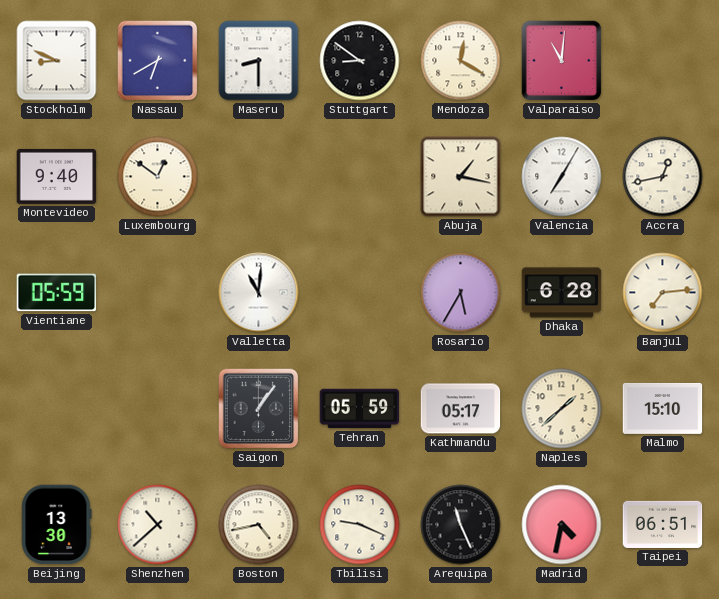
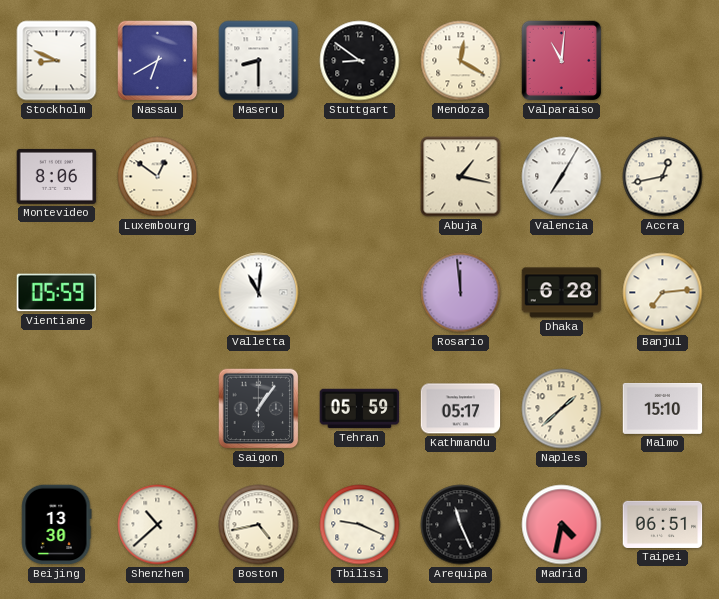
Montevideo: 9:40 -> 8:06 (57, 176)
Rosario: 5:35 -> 11:59 (461, 293)
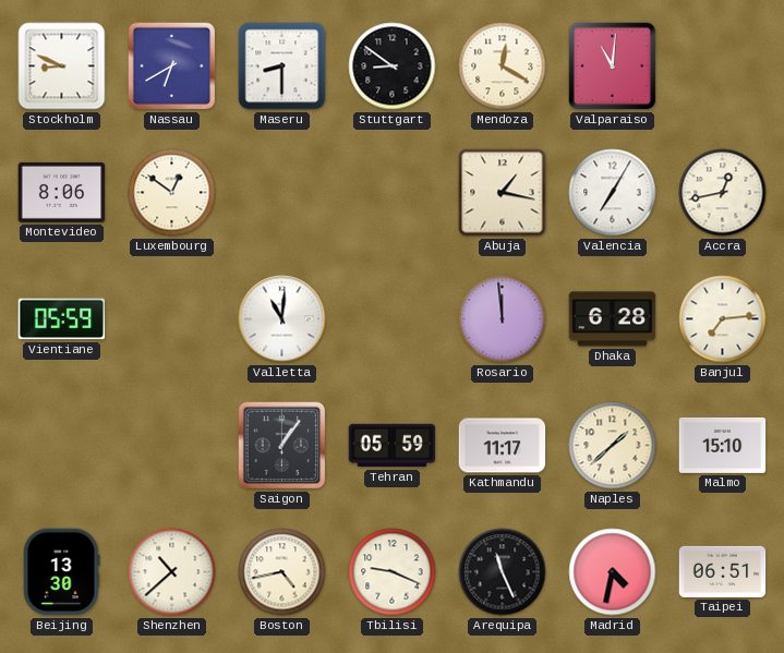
Kathmandu: 05:17 -> 11:17 (503, 446)
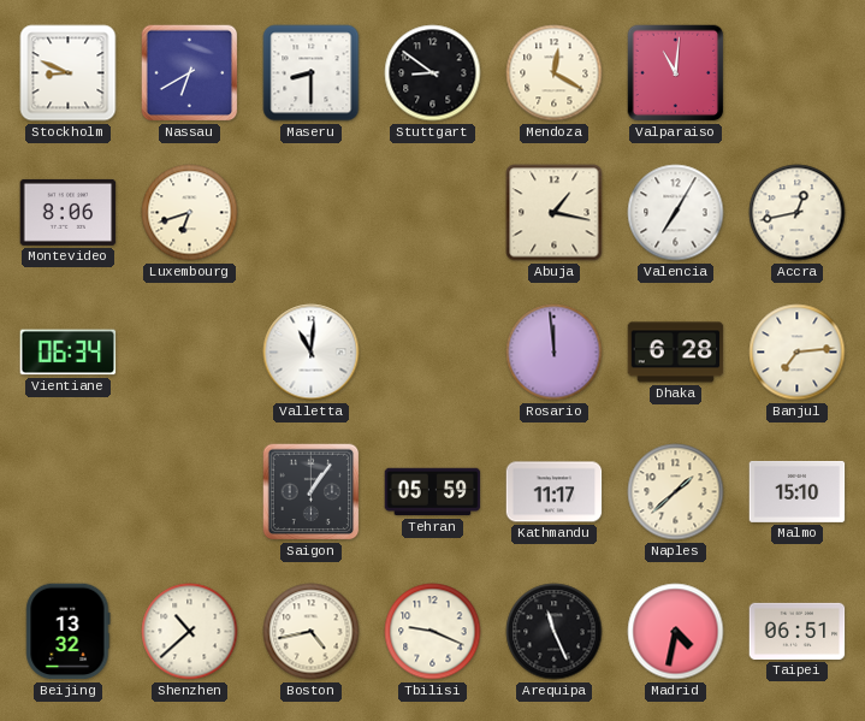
Luxembourg: 12:51 -> 6:42 (190, 213)
Vientiane: 05:59 -> 06:34 (69, 353)
Beijing: 13:30 -> 13:32 (69, 632)
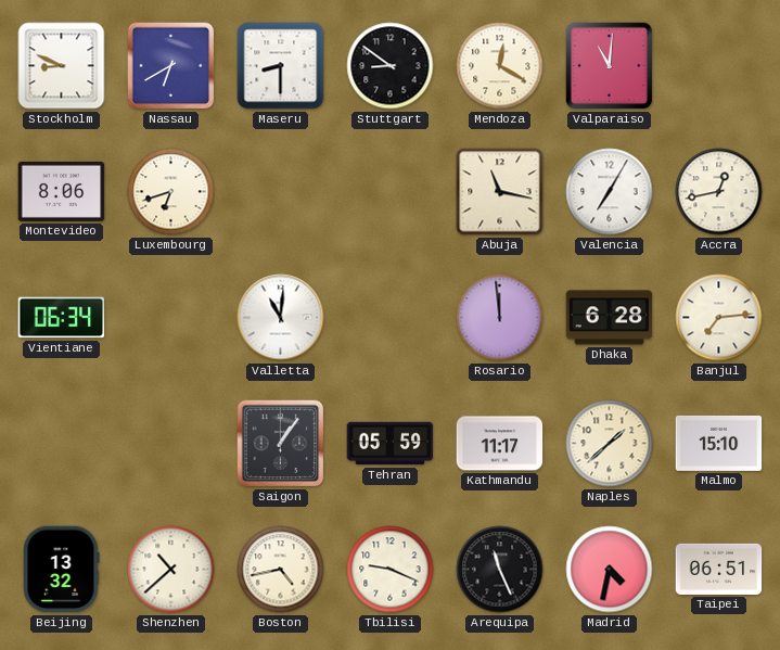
Abuja: 1:17 -> 11:17 (500, 192)
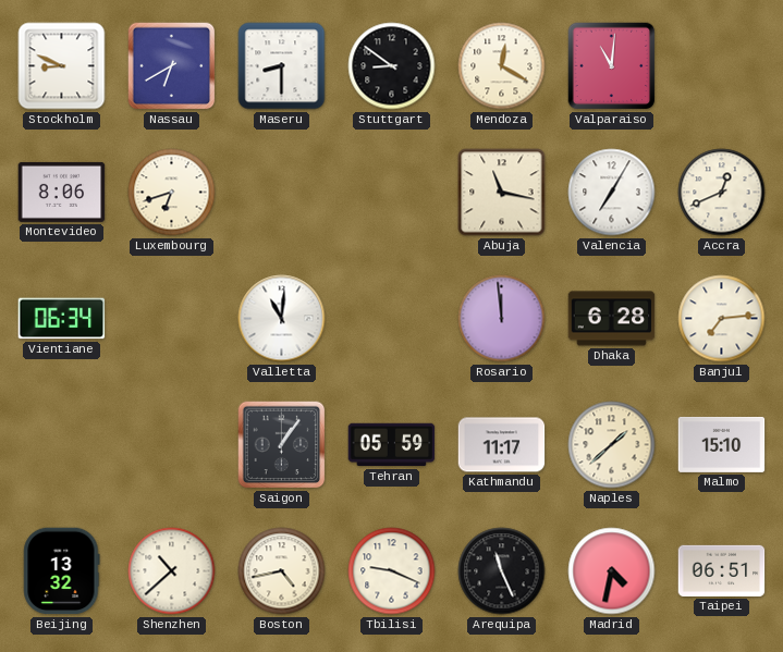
Accra: 12:43 -> 12:41 (722, 193)
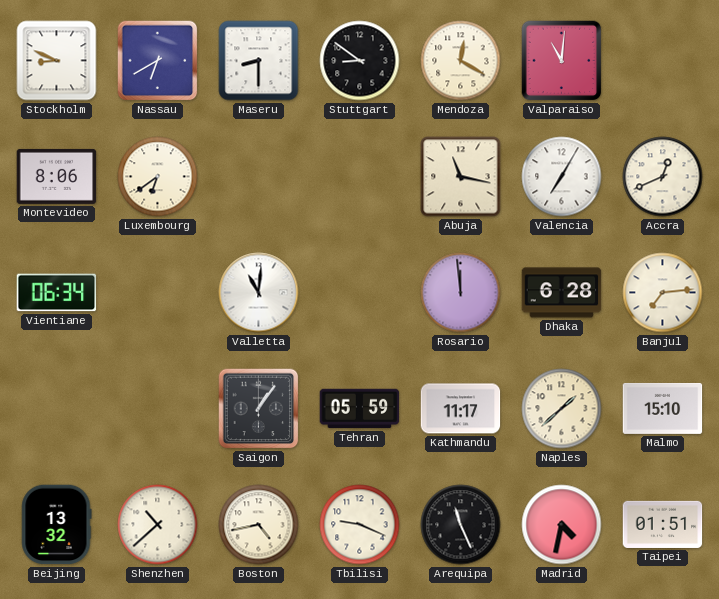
Luxembourg: 6:42 -> 6:39 (158, 177)
Taipei: 06:51 -> 01:51 (663, 524)
